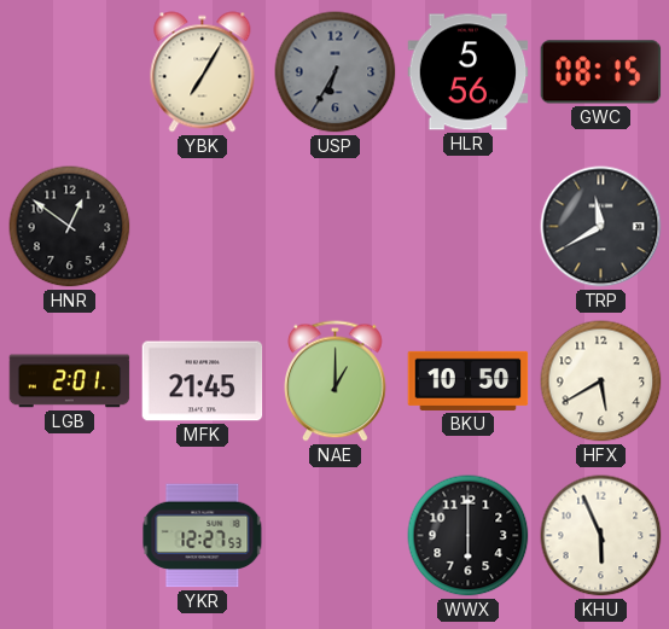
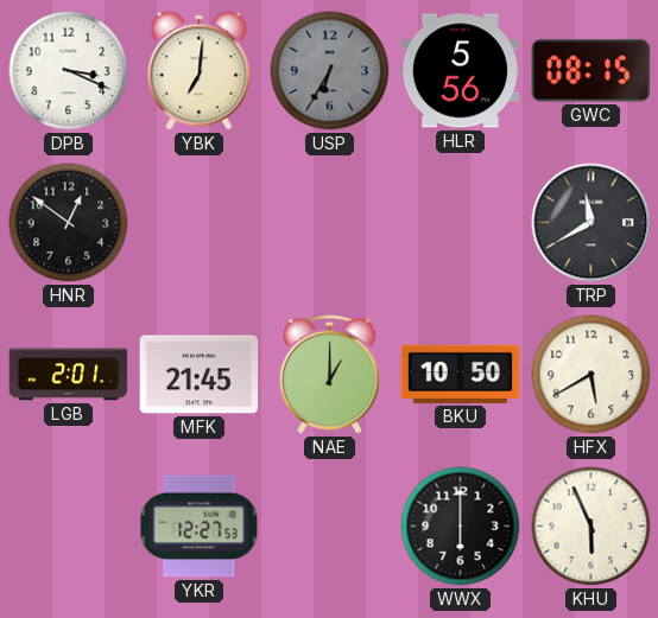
DPB: none -> 3:19 (69, 71)
YBK: 7:05 -> 7:01 (200, 71)
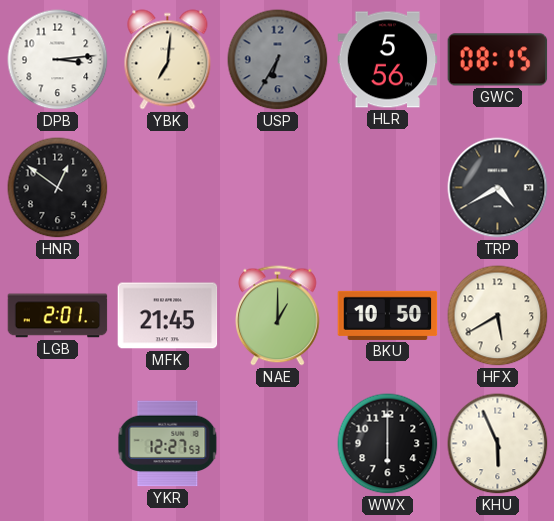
DPB: 3:19 -> 3:14 (58, 60)
TRP: 11:40 -> 4:40 (498, 188)
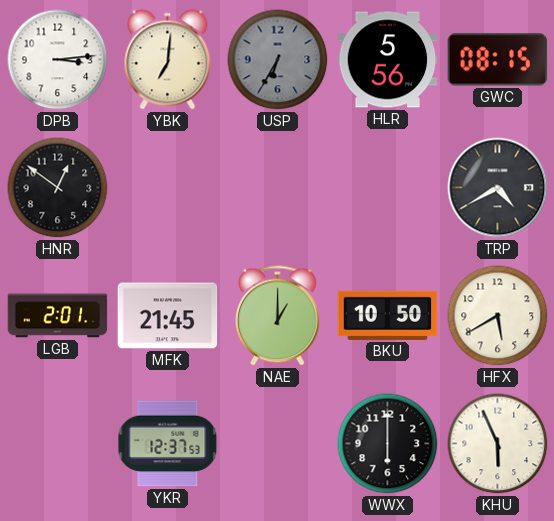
YKR: 12:27 -> 12:37 (168, 444)
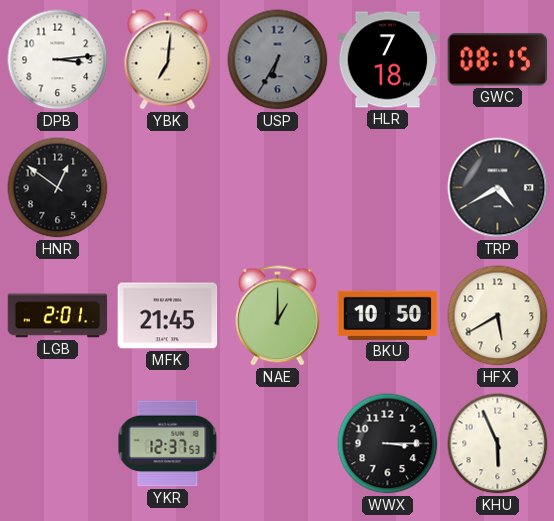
HLR: 5:56 -> 7:18 (388, 60)
WWX: 6:00 -> 3:15 (388, 444)
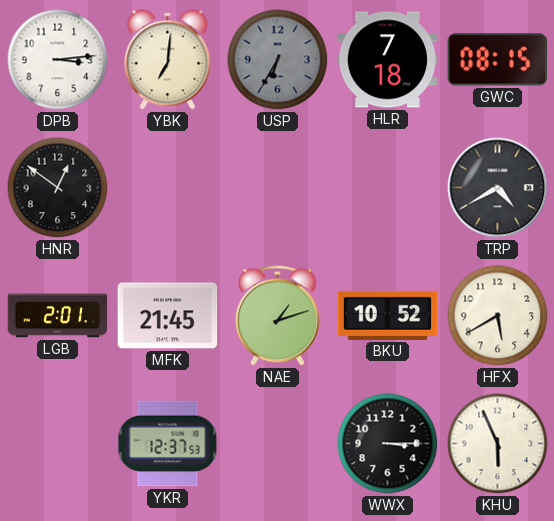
NAE: 1:00 -> 1:12 (278, 316)
BKU: 10:50 -> 10:52 (388, 315)
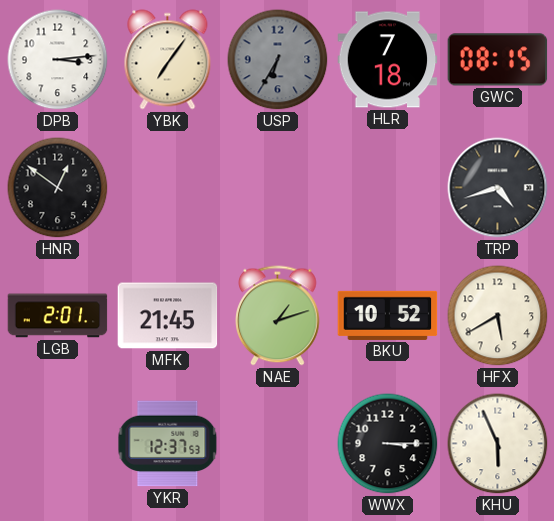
YBK: 7:01 -> 7:06 (168, 60)
TRP: 4:40 -> 4:42 (498, 188)
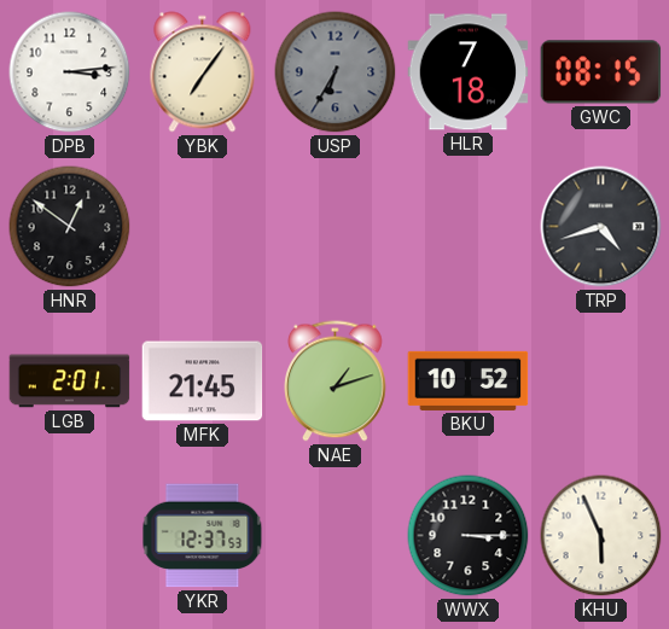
HFX: 5:40 -> none (498, 316)
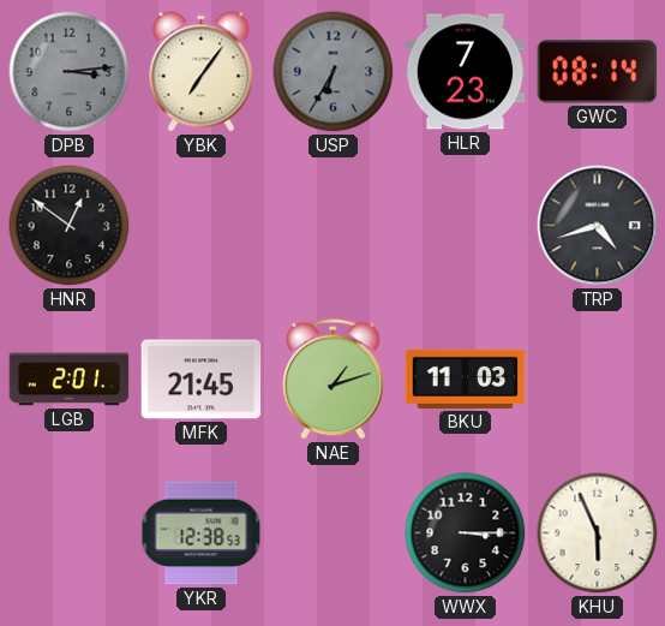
DPB dial: white -> grey (70, 72)
HLR: 7:18 -> 7:23 (466, 72)
GWC: 08:15 -> 08:14 (598, 72)
BKU: 10:52 -> 11:03 (466, 378)
YKR: 12:37 -> 12:38 (202, 533)
